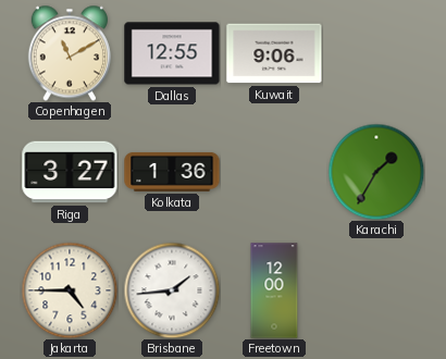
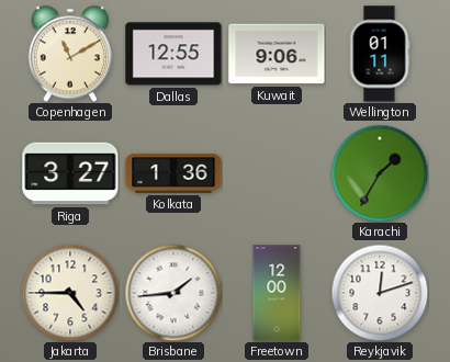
Wellington: none -> 01:11 (380, 54)
Reykjavik: none -> 12:12 (380, 293)
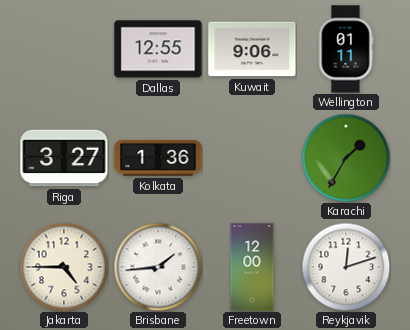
Copenhagen: 11:10 -> none (70, 54)
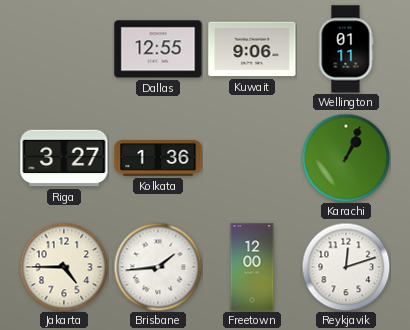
Karachi: 1:35 -> 1:04 (346, 158)
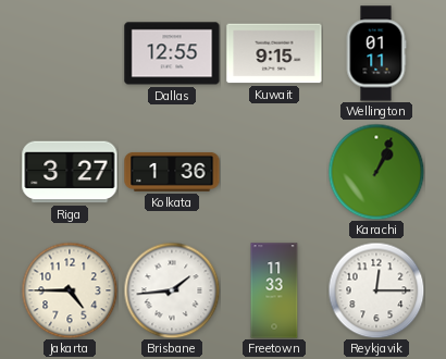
Kuwait: 9:06 -> 9:15 (274, 53)
Freetown: 12:00 -> 11:33 (274, 290)
Reykjavik: 12:12 -> 12:15 (376, 290)
